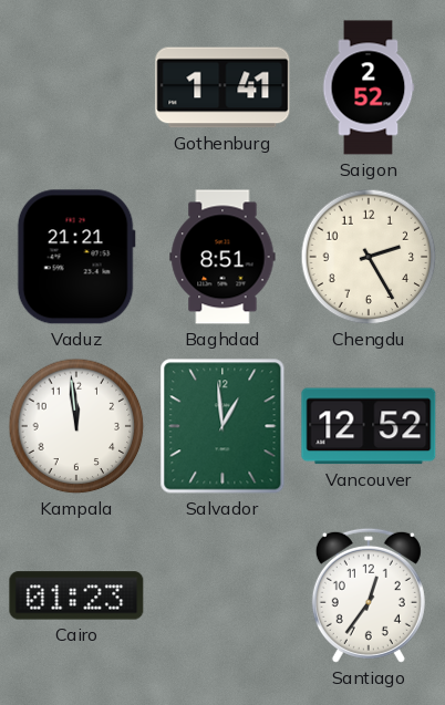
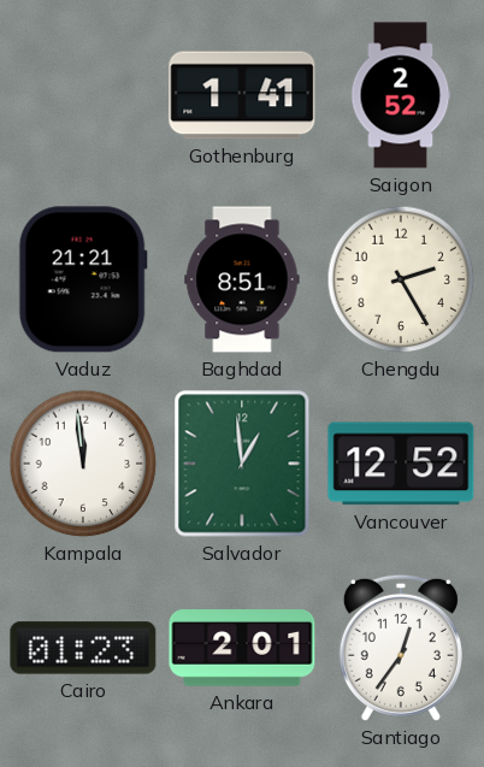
Ankara: none -> 2:01 (242, 649)
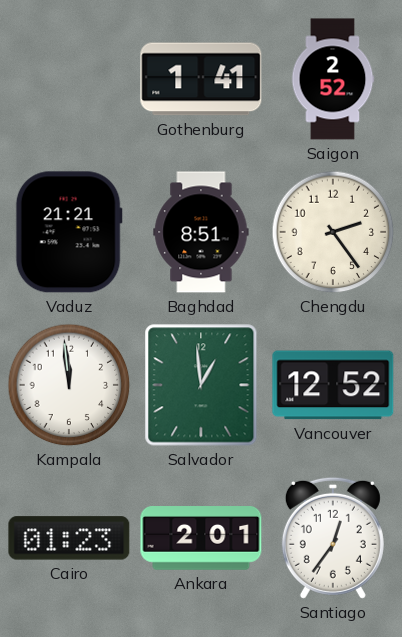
Chengdu: 2:25 -> 2:24 (333, 232)
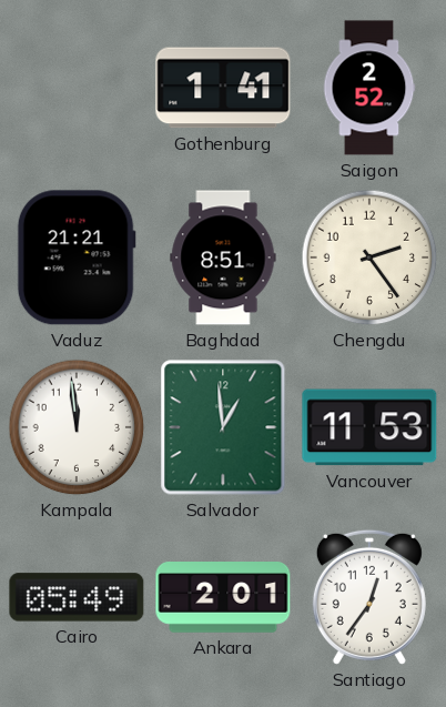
Vancouver: 12:52 -> 11:53 (369, 427)
Cairo: 01:23 -> 05:49 (77, 597)
